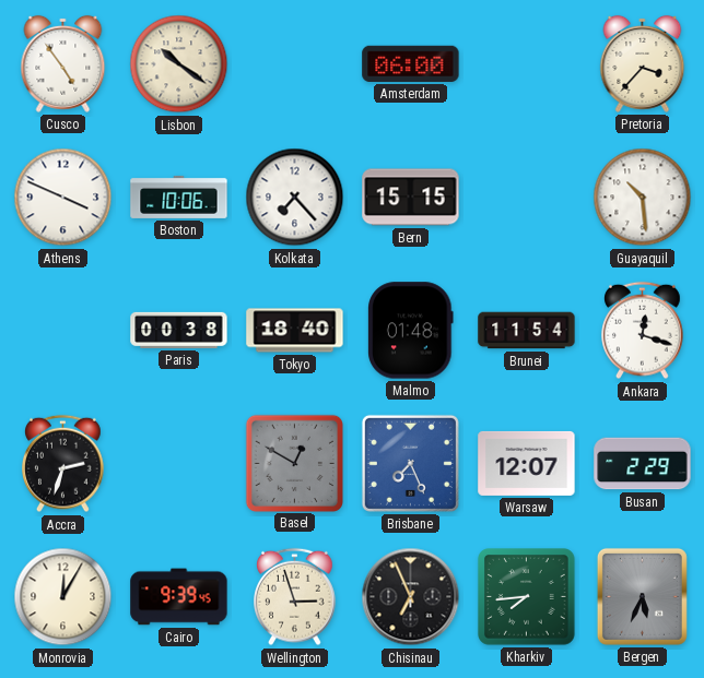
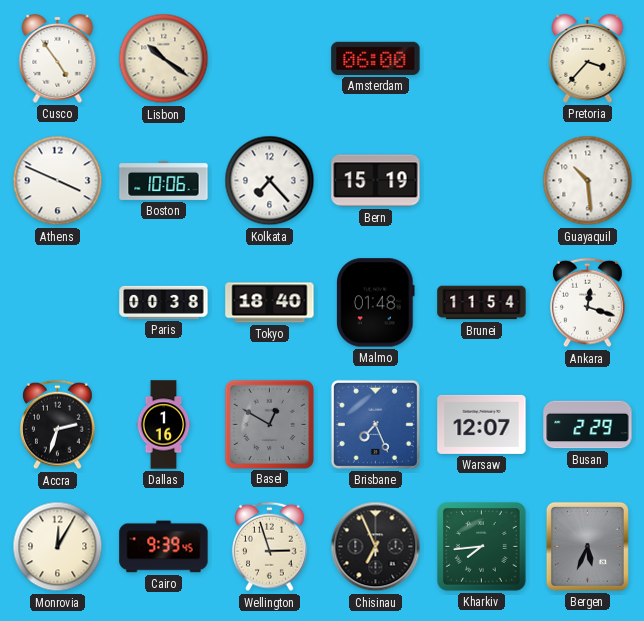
Bern: 15:15 -> 15:19 (376, 181)
Dallas: none -> 1:16 (164, 425)
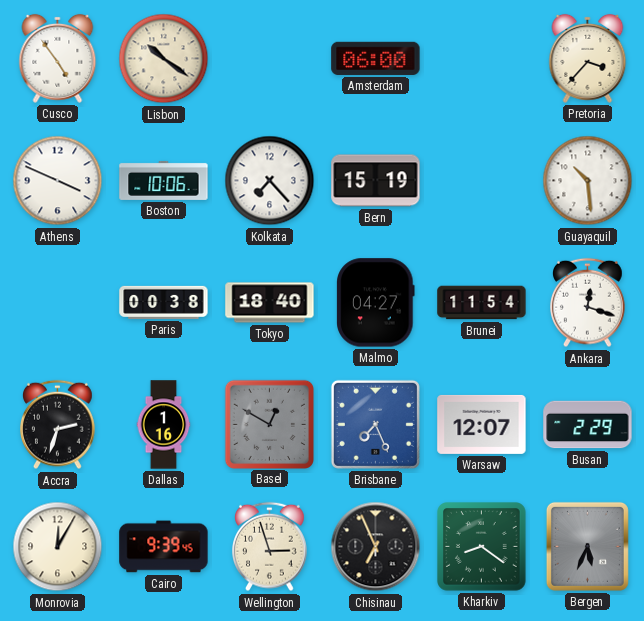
Malmo: 01:48 -> 04:27 (376, 303)
Kharkiv: 7:44 -> 8:21 (482, 547)
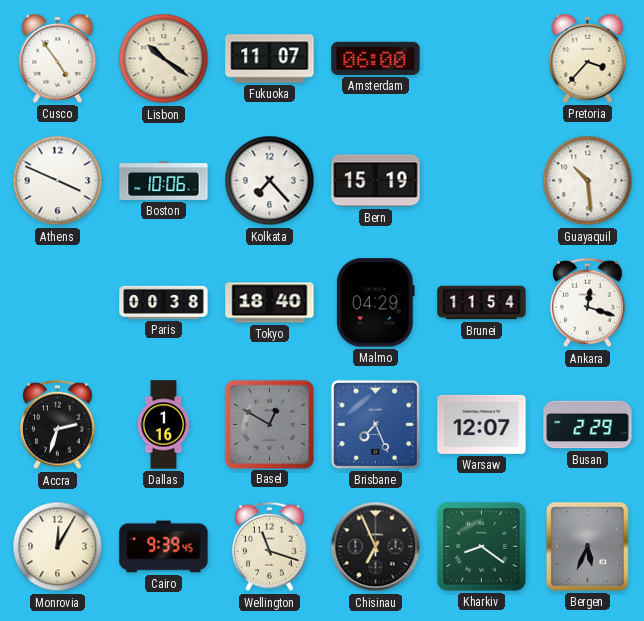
Fukuoka: none -> 11:07 (270, 59)
Malmo: 04:27 -> 04:29 (376, 303)
Wellington: 2:57 -> 11:18 (270, 547)
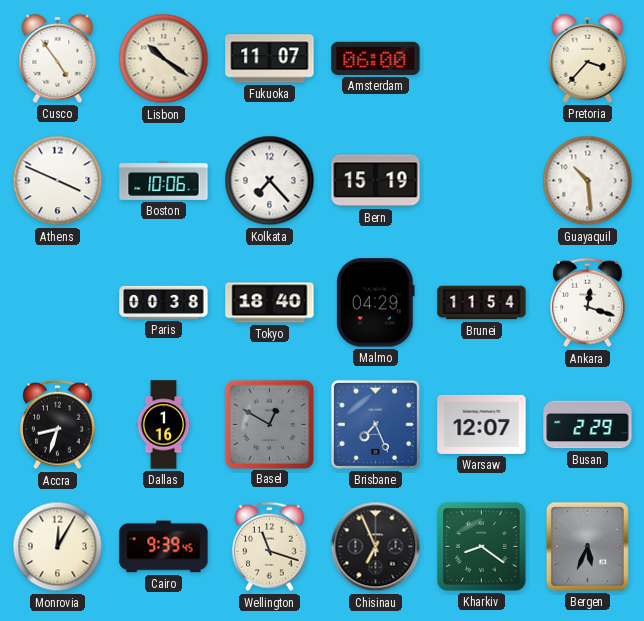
Accra: 2:33 -> 8:33 (58, 425)
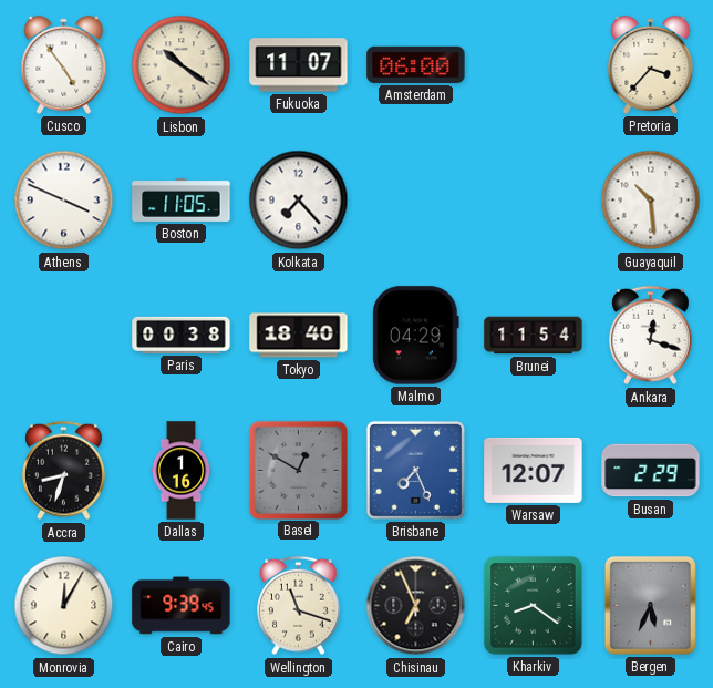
Boston: 10:06 -> 11:05 (182, 199)
Bern: 15:19 -> none (376, 181)
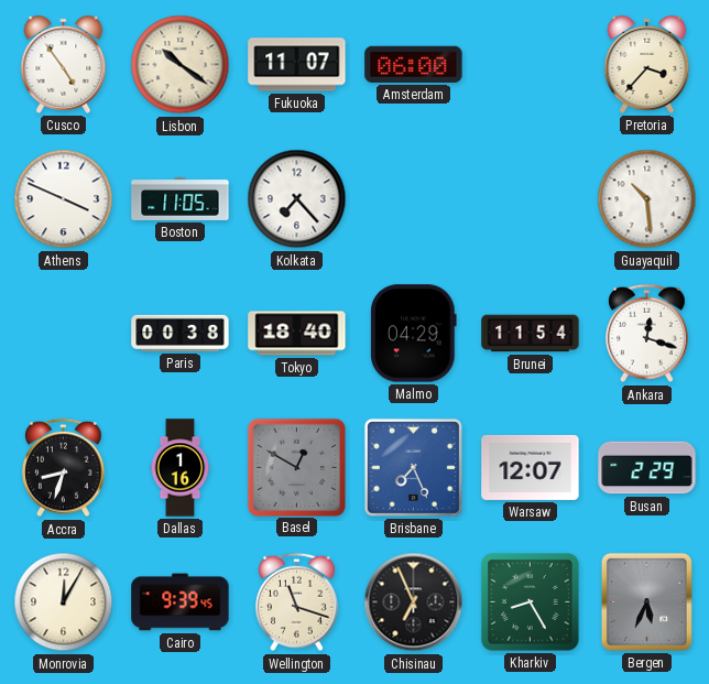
Kharkiv: 8:21 -> 8:25 (531, 602)
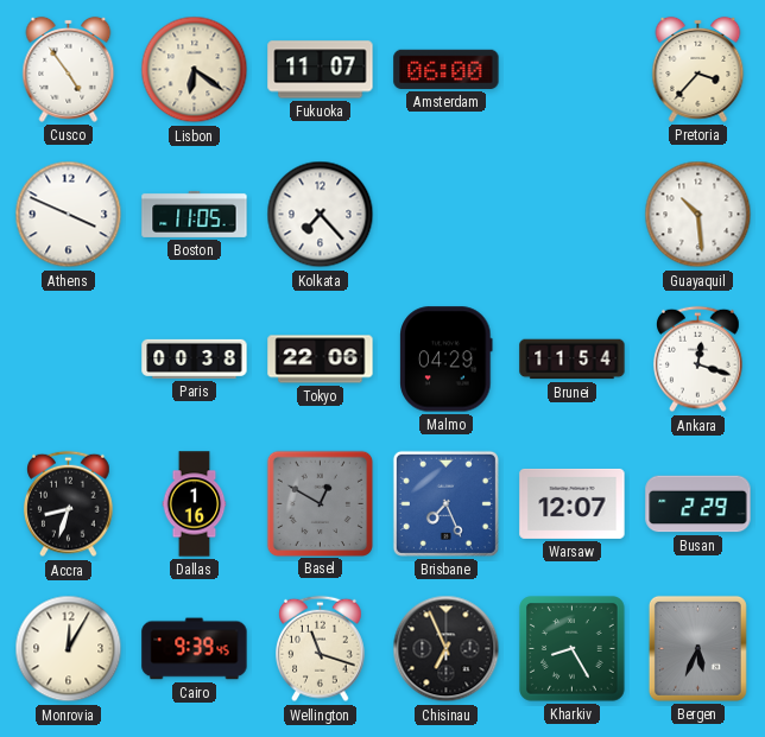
Lisbon: 10:21 -> 6:21 (195, 70)
Tokyo: 18:40 -> 22:06 (321, 360)
